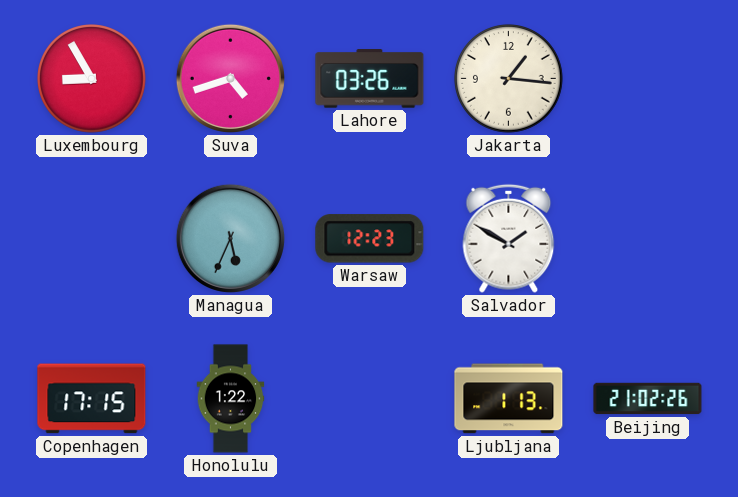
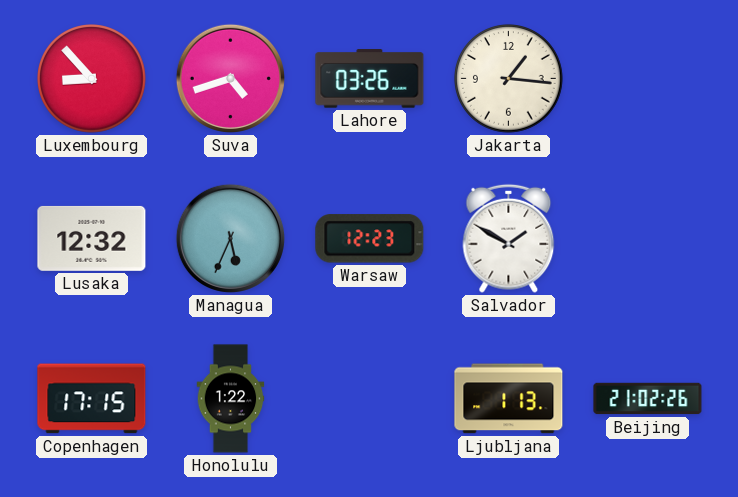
Luxembourg: 8:55 -> 8:53 (92, 79)
Lusaka: none -> 12:32 (92, 238)
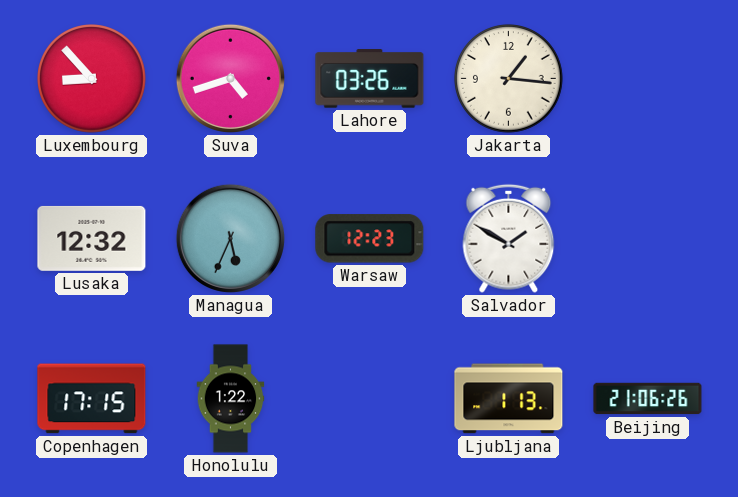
Beijing: 21:02 -> 21:06 (648, 399)
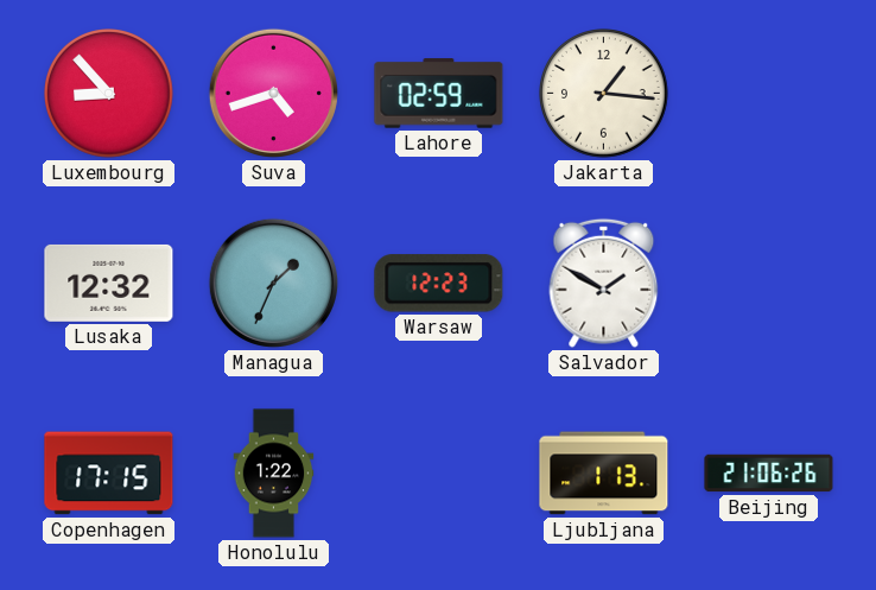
Lahore: 03:26 -> 02:59 (439, 94)
Managua: 5:34 -> 1:34 (273, 283)
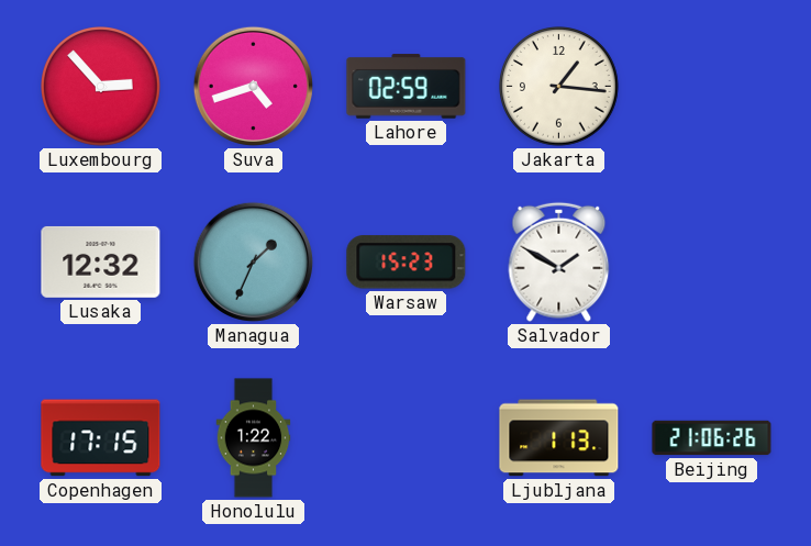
Luxembourg: 8:53 -> 2:53 (101, 87)
Warsaw: 12:23 -> 15:23 (407, 263)
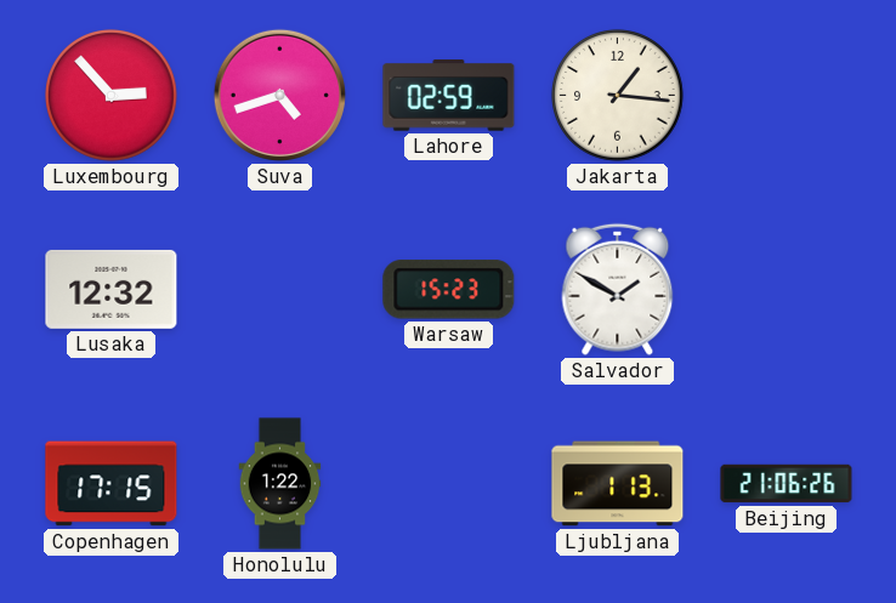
Managua: 1:34 -> none (253, 261)
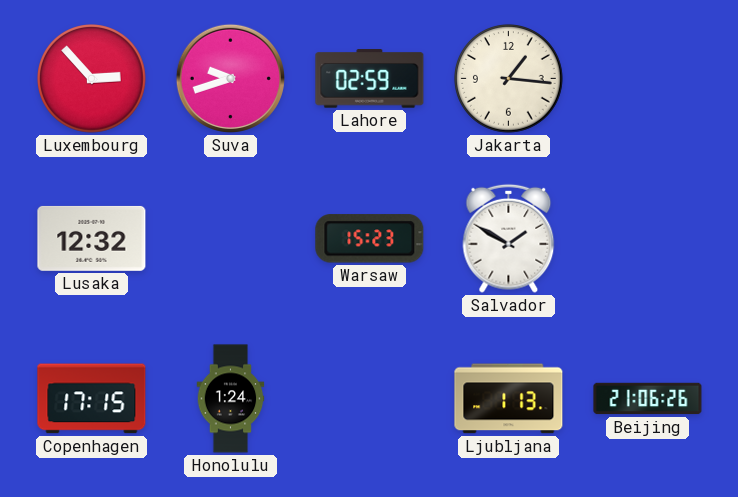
Suva: 4:42 -> 9:42 (230, 78)
Honolulu: 1:22 -> 1:24 (231, 399)
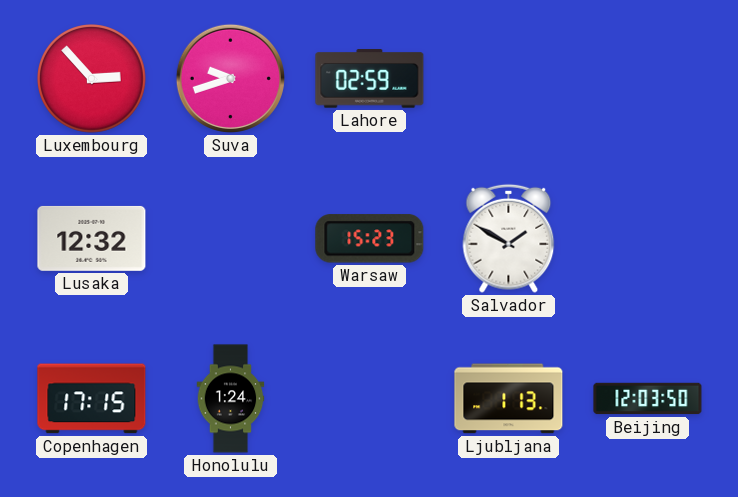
Jakarta: 1:16 -> none (509, 79)
Beijing: 21:06 -> 12:03 (648, 399)
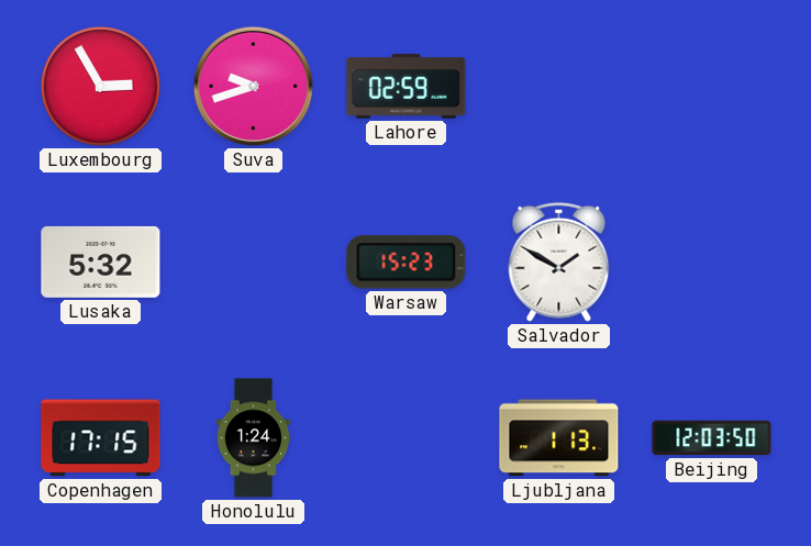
Luxembourg: 2:53 -> 2:55 (101, 87)
Lusaka: 12:32 -> 5:32 (101, 261)
